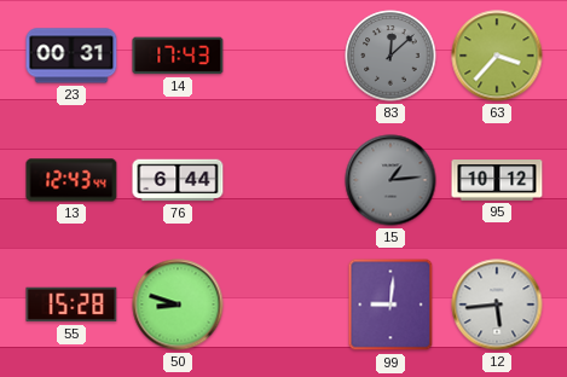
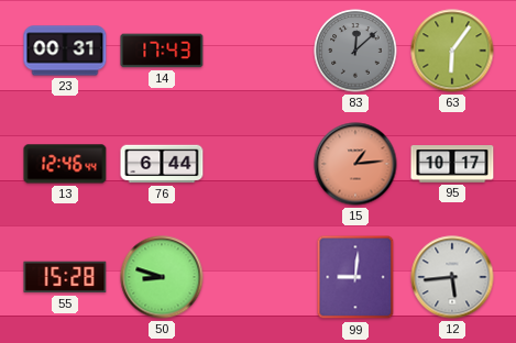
63: 3:37 -> 6:06 (452, 51)
13: 12:43 -> 12:46 (65, 164)
15 dial: grey -> salmon (355, 164)
95: 10:12 -> 10:17 (452, 165)
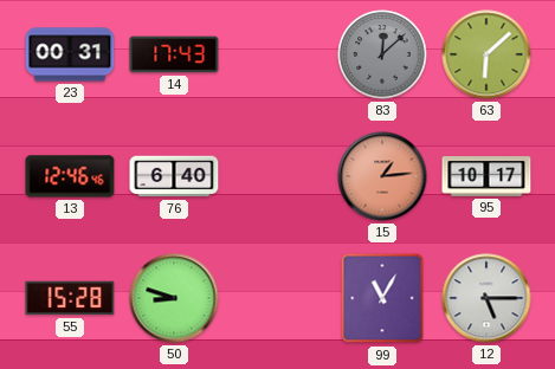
63: 6:06 -> 6:08 (486, 54)
13: 12:46:44 -> 12:46:46 (70, 176)
76: 6:44 -> 6:40 (174, 176)
99: 9:01 -> 11:05 (382, 298)
12: 5:44 -> 5:15 (486, 298)
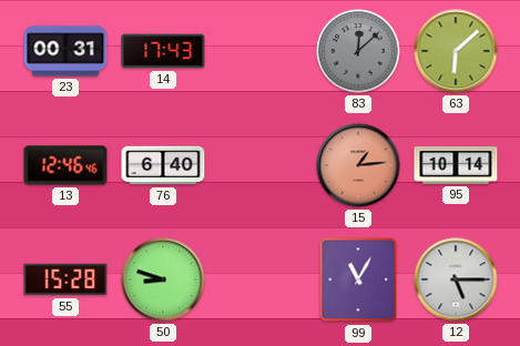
95: 10:17 -> 10:14 (456, 166)
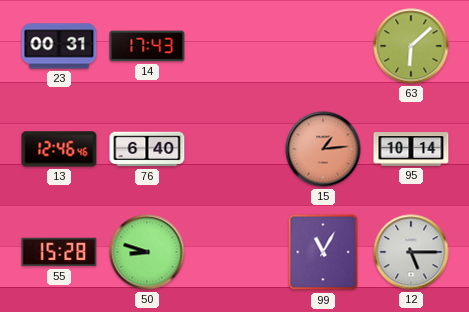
83: 12:08 -> none (358, 51)
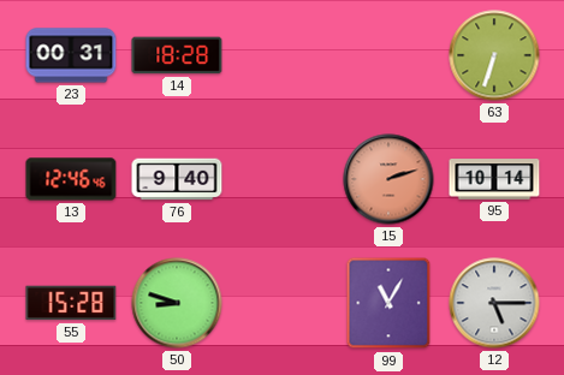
14: 17:43 -> 18:28 (177, 55)
63: 6:08 -> 6:33 (494, 55)
76: 6:40 -> 9:40 (177, 179)
15: 1:14 -> 2:12 (388, 179)
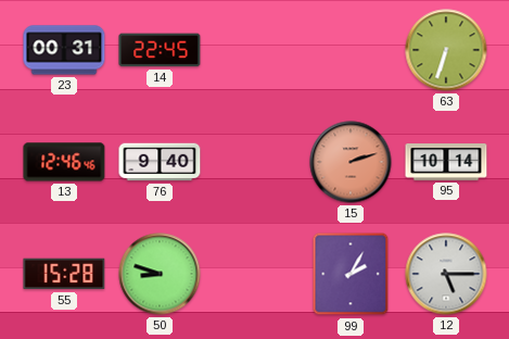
14: 18:28 -> 22:45 (160, 50)
99: 11:05 -> 2:05 (351, 274)
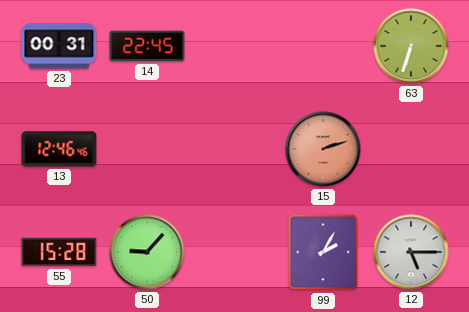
76: 9:40 -> none (160, 162)
95: 10:14 -> none (446, 163)
50: 8:48 -> 9:07 (147, 252)
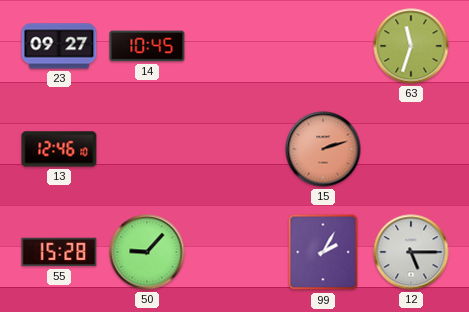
23: 00:31 -> 09:27 (59, 46)
14: 22:45 -> 10:45 (147, 46)
63: 6:33 -> 11:33 (411, 46)
13: 12:46:46 -> 12:46:10 (59, 149)
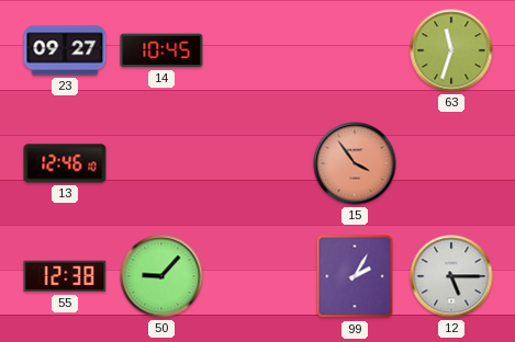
15: 2:12 -> 3:54 (355, 163)
55: 15:28 -> 12:38 (65, 276)
